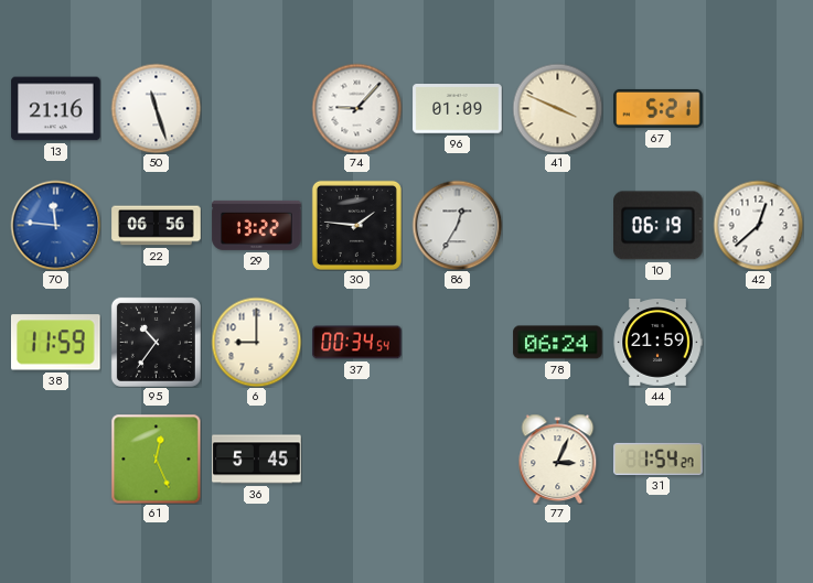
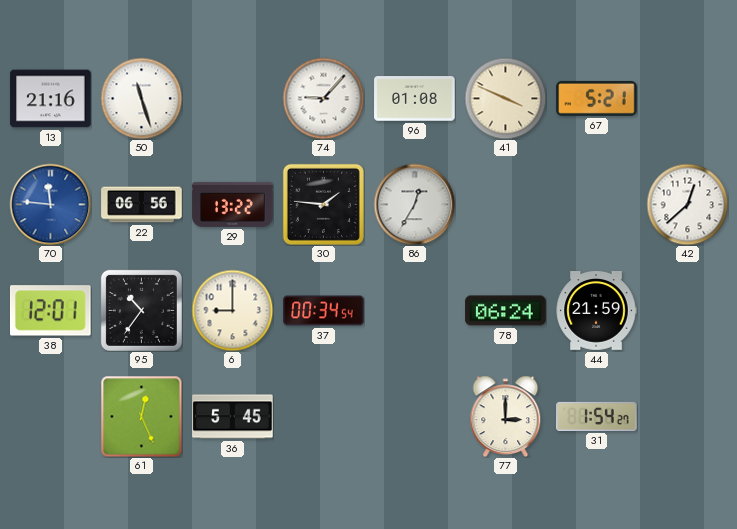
96: 01:09 -> 01:08 (415, 99)
10: 06:19 -> none (659, 226)
38: 11:59 -> 12:01 (51, 311)
77: 3:04 -> 3:00 (506, 416)
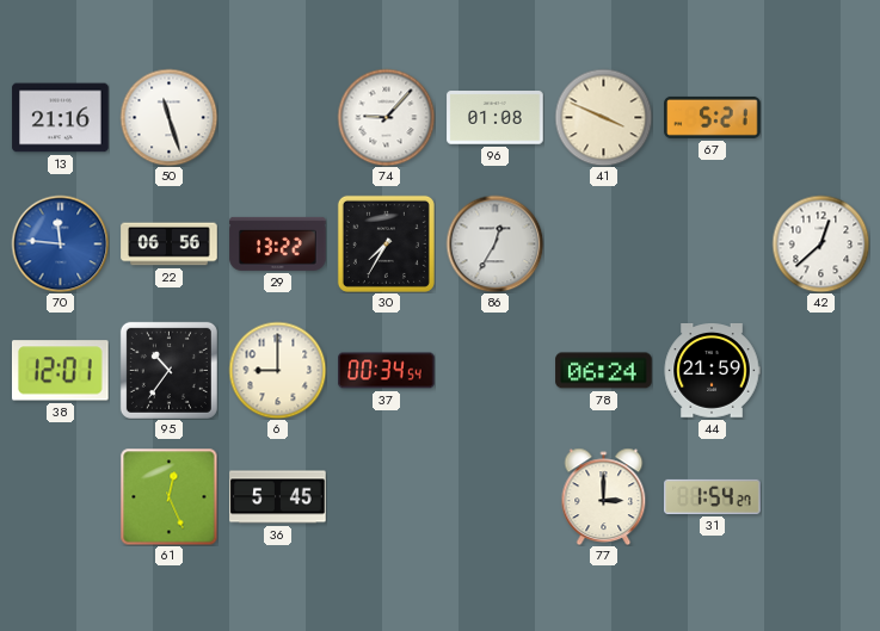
30: 1:46 -> 7:35 (386, 243)
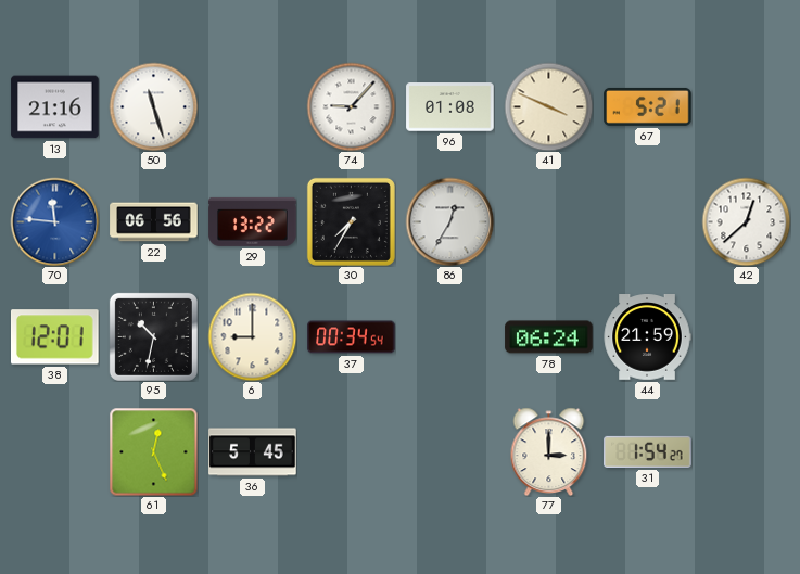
95: 10:36 -> 10:32 (153, 336)
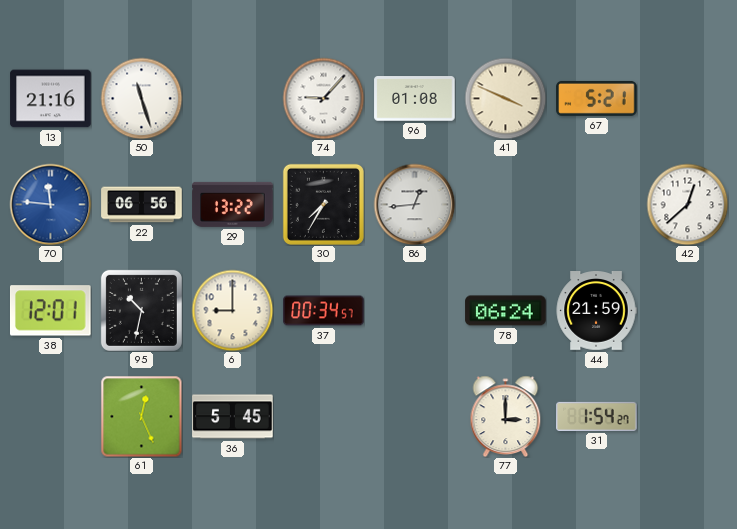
86: 12:35 -> 12:44 (414, 204)
37: 00:34:54 -> 00:34:57 (324, 311)
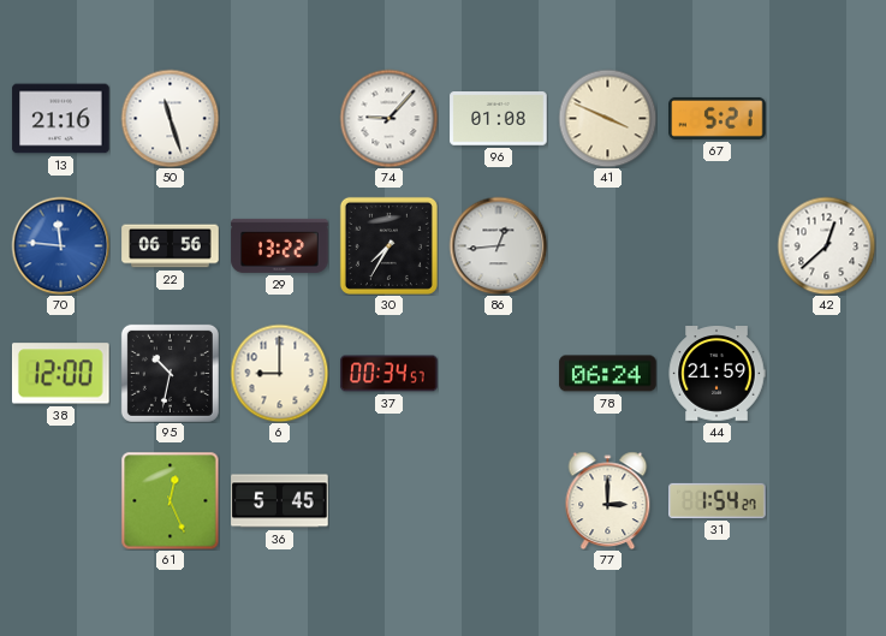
38: 12:01 -> 12:00 (61, 374)
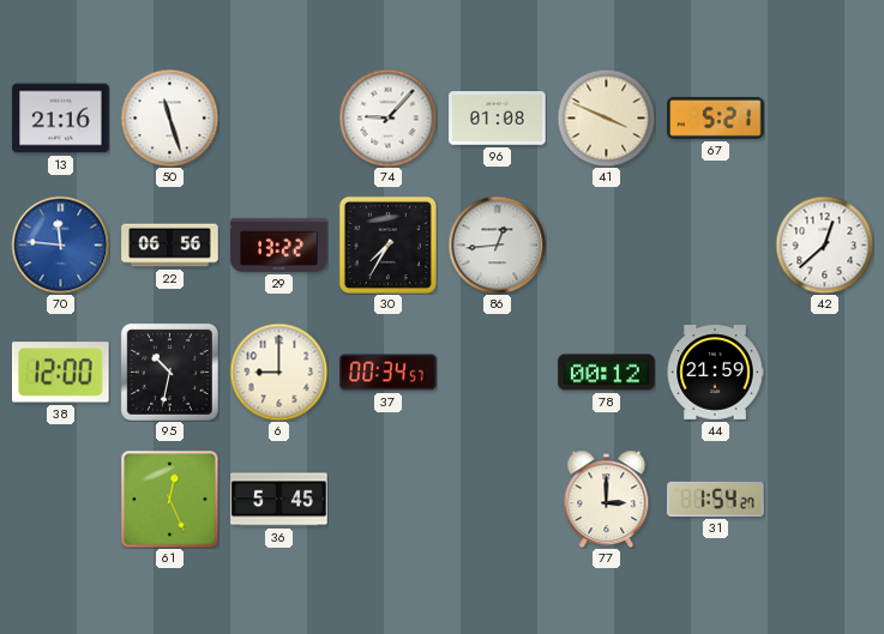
78: 06:24 -> 00:12 (607, 373)
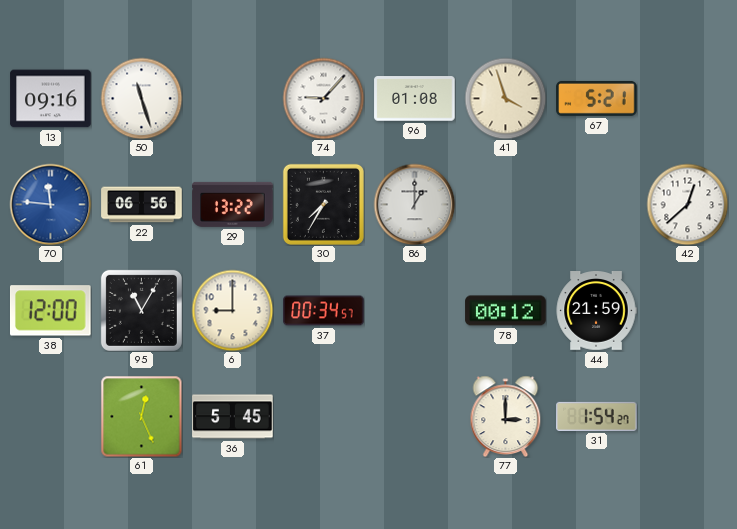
13: 21:16 -> 09:16 (51, 99)
41: 3:49 -> 3:57 (505, 98)
86: 12:44 -> 1:00 (414, 204)
95: 10:32 -> 11:05 (141, 310)
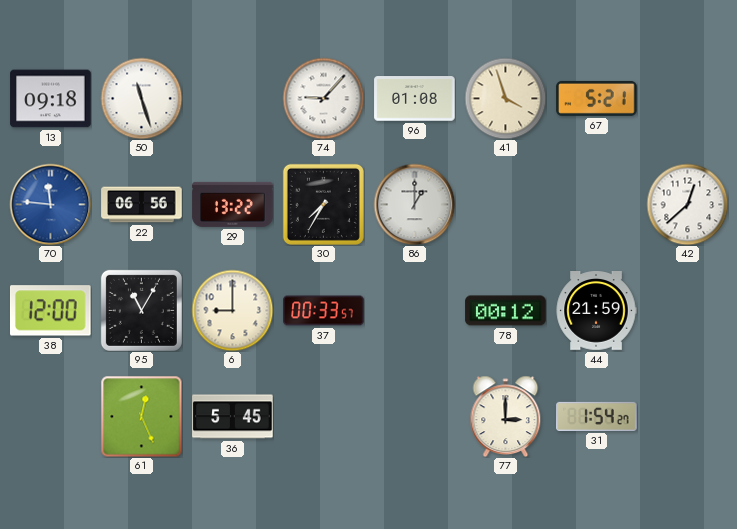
13: 09:16 -> 09:18 (51, 99)
37: 00:34 -> 00:33 (324, 311)
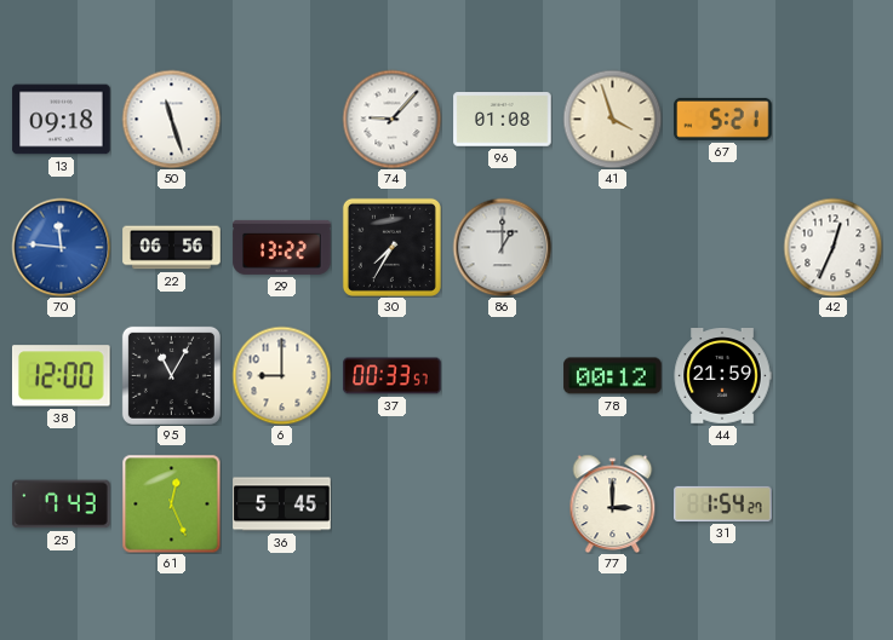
42: 12:38 -> 12:34 (832, 247)
25: none -> 7:43 (62, 504)
